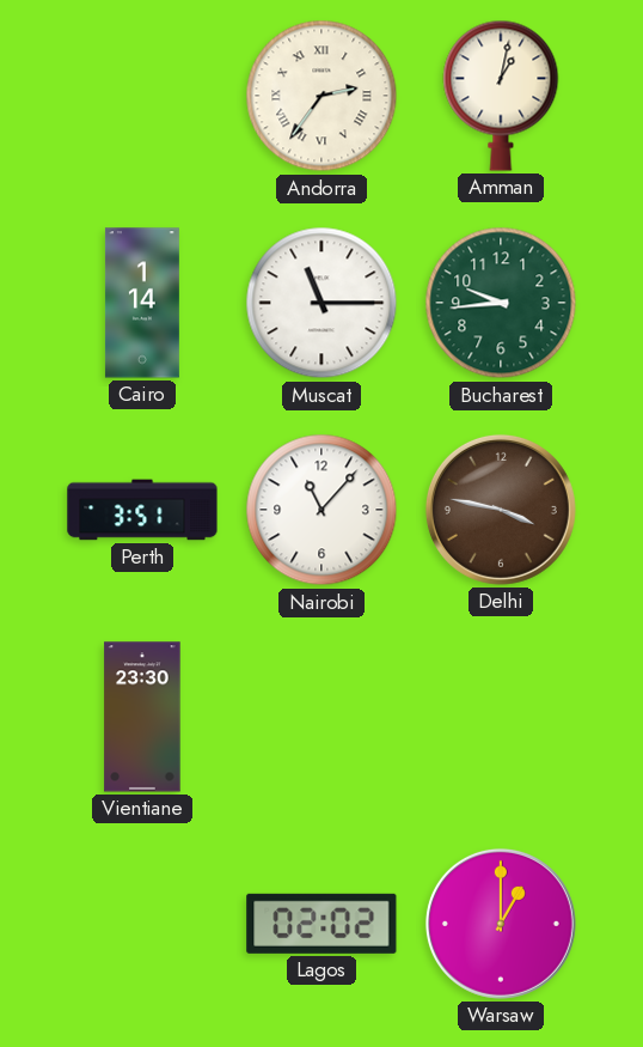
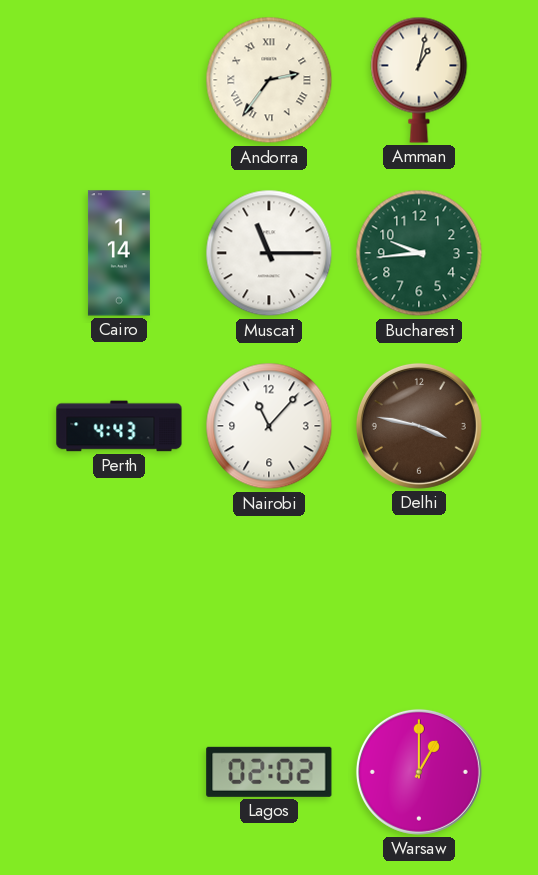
Perth: 3:51 -> 4:43 (119, 426)
Vientiane: 23:30 -> none (142, 717)
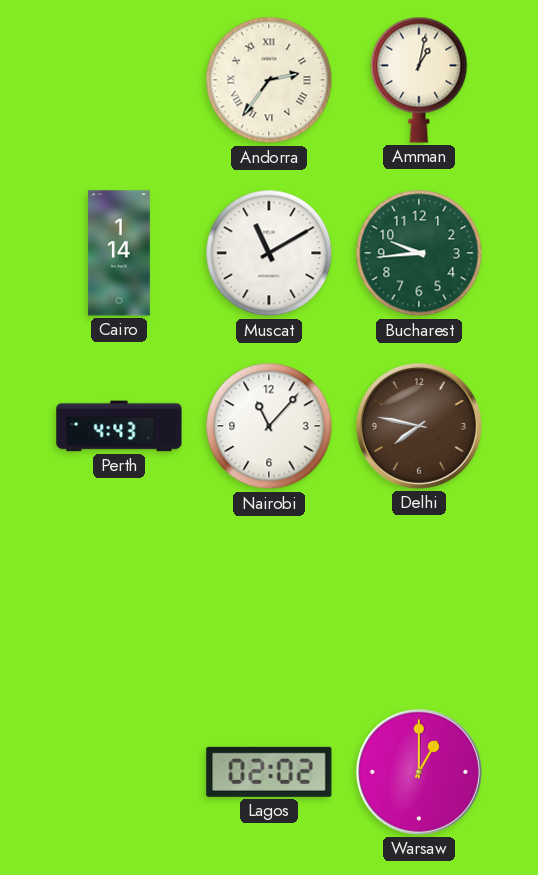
Muscat: 11:15 -> 11:10 (269, 253)
Delhi: 3:47 -> 7:47 (419, 426)
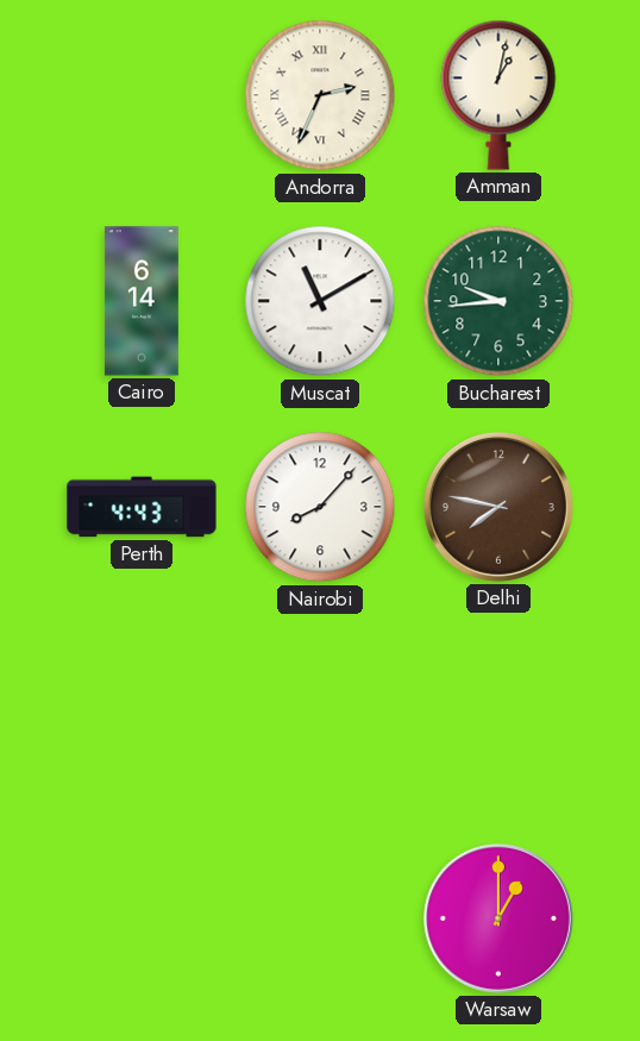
Andorra: 2:36 -> 2:34 (320, 95)
Cairo: 1:14 -> 6:14 (142, 301)
Nairobi: 11:07 -> 8:07 (320, 507)
Lagos: 02:02 -> none (269, 772)
